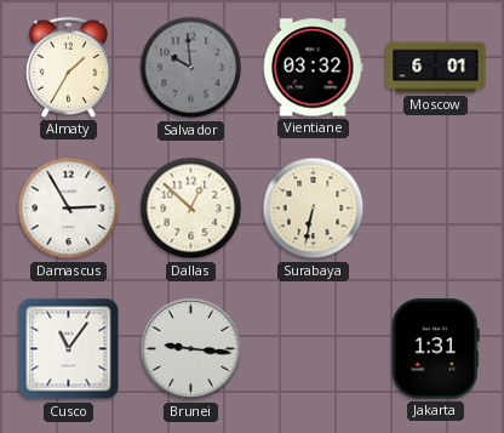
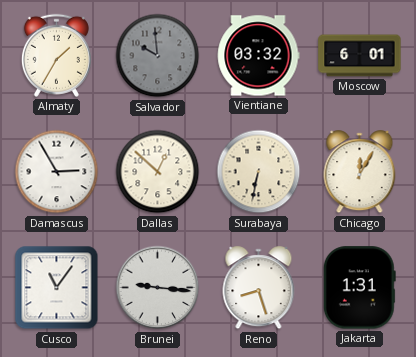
Chicago: none -> 12:05 (360, 172)
Reno: none -> 8:27 (259, 288)
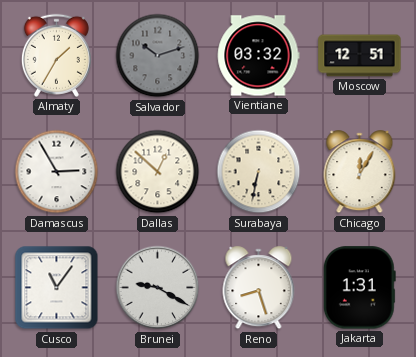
Salvador: 9:59 -> 10:12 (158, 56)
Moscow: 6:01 -> 12:51 (360, 56)
Brunei: 9:16 -> 9:20 (158, 288)
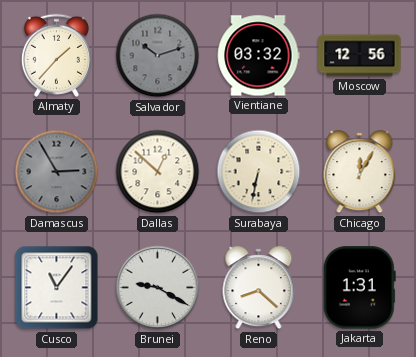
Almaty: 1:35 -> 1:37 (56, 55)
Moscow: 12:51 -> 12:56 (360, 56)
Damascus dial: white -> grey (57, 172)
Reno: 8:27 -> 8:22 (259, 288)
